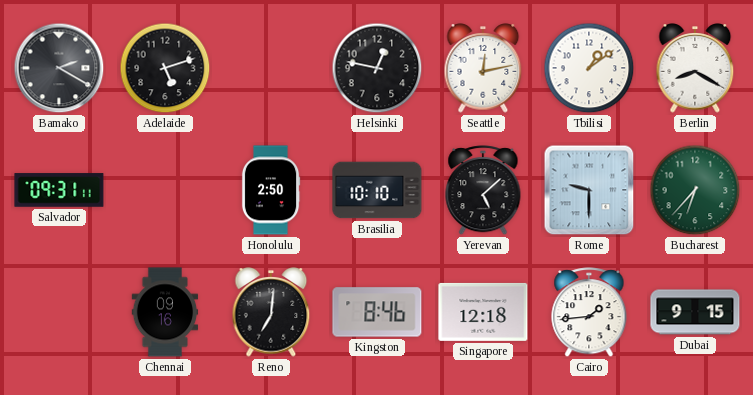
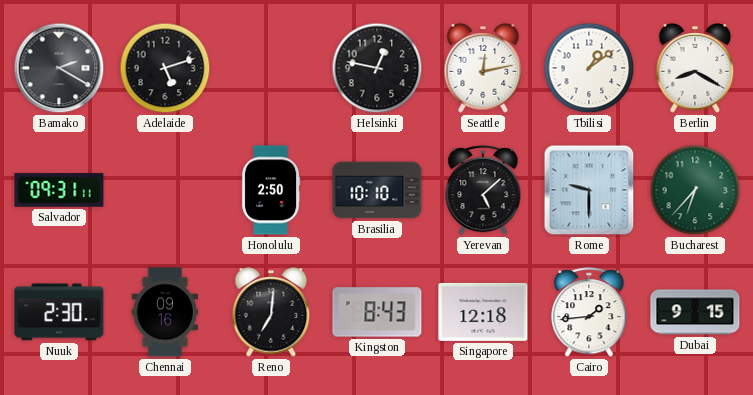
Nuuk: none -> 2:30 (59, 312)
Kingston: 8:46 -> 8:43 (377, 312)
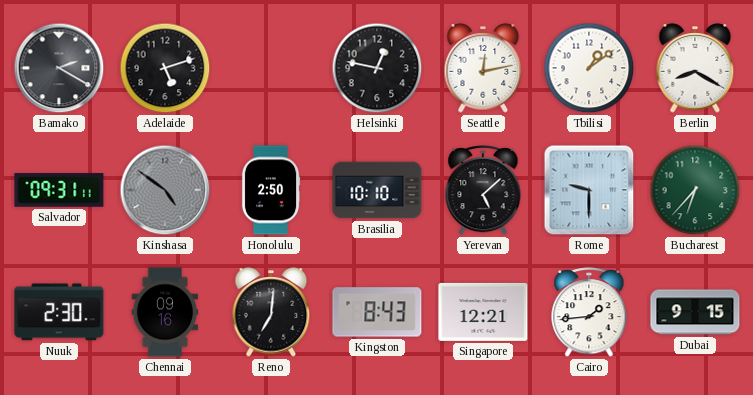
Kinshasa: none -> 4:51 (165, 190)
Singapore: 12:18 -> 12:21 (483, 312)
